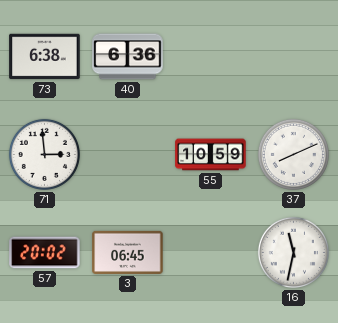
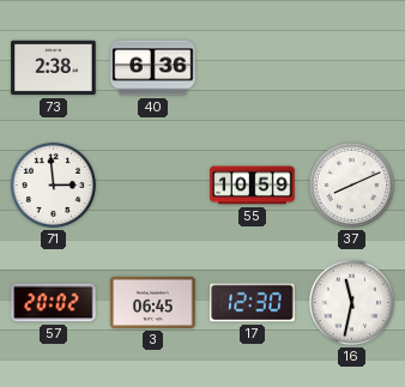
73: 6:38 -> 2:38 (54, 68)
17: none -> 12:30 (253, 303)
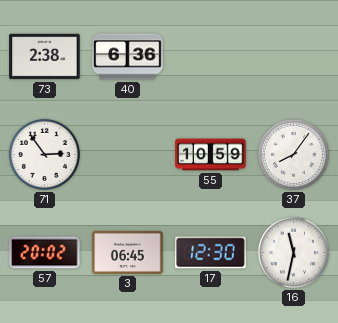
71: 2:59 -> 2:54 (44, 154)
37: 8:11 -> 8:06 (293, 154)
